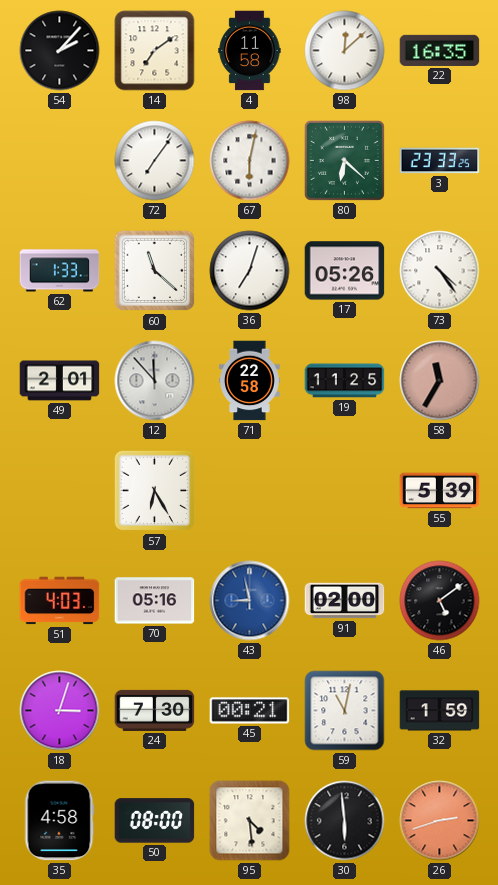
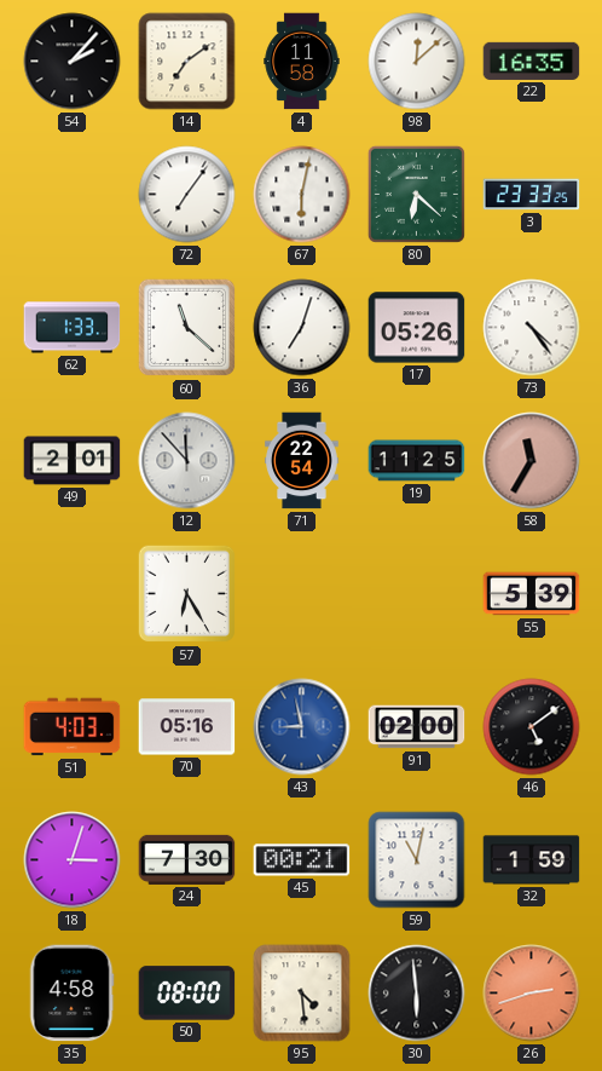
71: 22:58 -> 22:54 (302, 461)
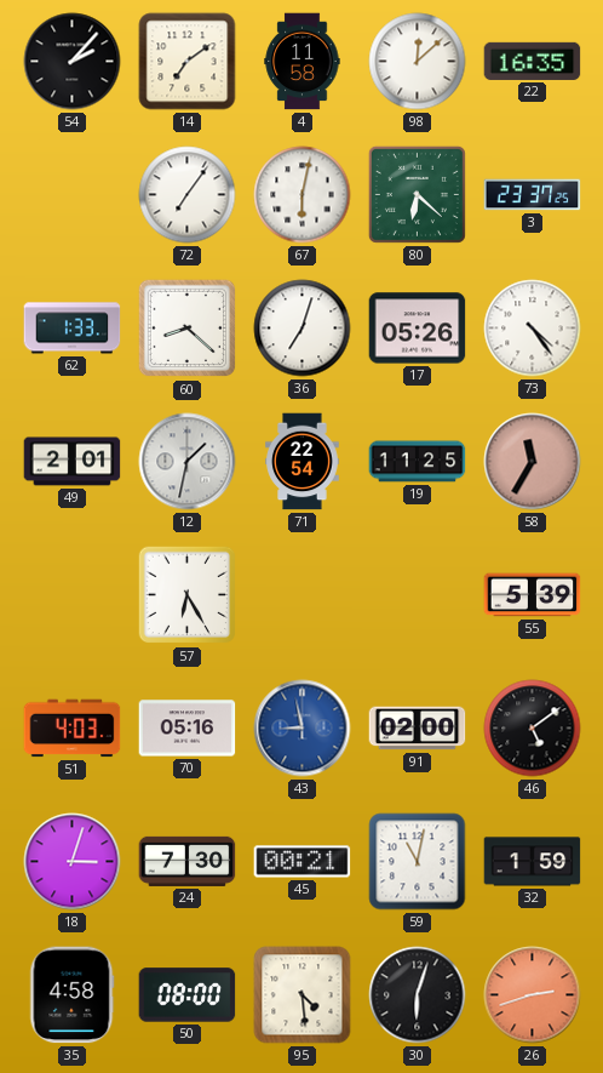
3: 23:33 -> 23:37 (533, 195)
60: 11:22 -> 8:22 (188, 329)
12: 11:53 -> 1:32 (188, 462)
30: 5:59 -> 6:03 (418, 995)
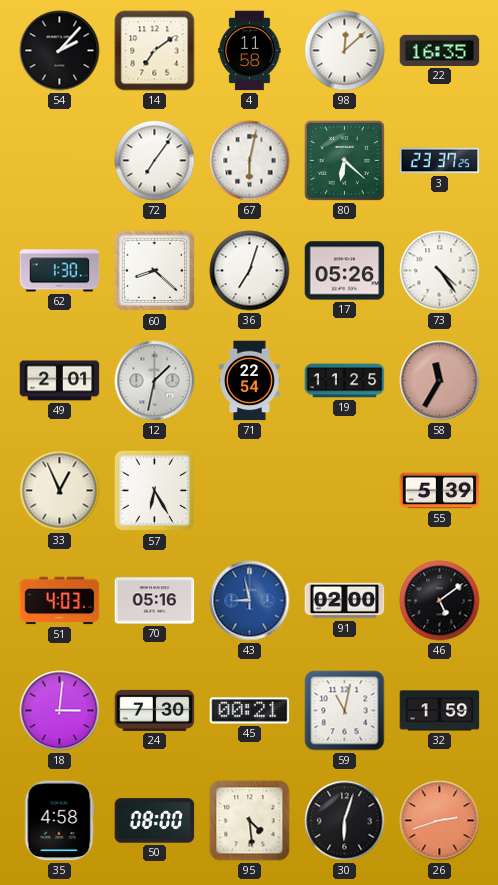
62: 1:33 -> 1:30 (60, 271)
33: none -> 12:56 (60, 491)
18: 3:03 -> 3:01 (60, 711)
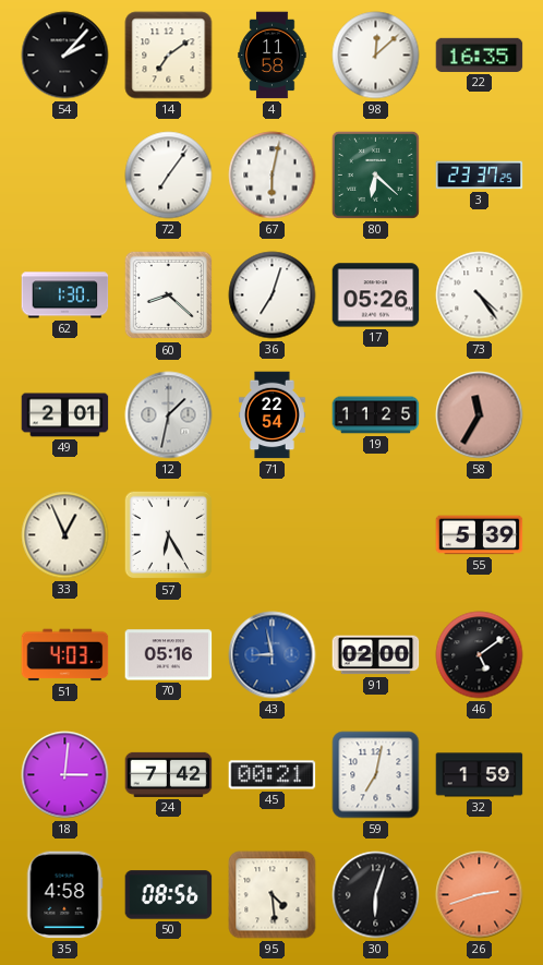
24: 7:30 -> 7:42 (169, 774)
59: 11:02 -> 7:02 (376, 775)
50: 08:00 -> 08:56 (169, 895)
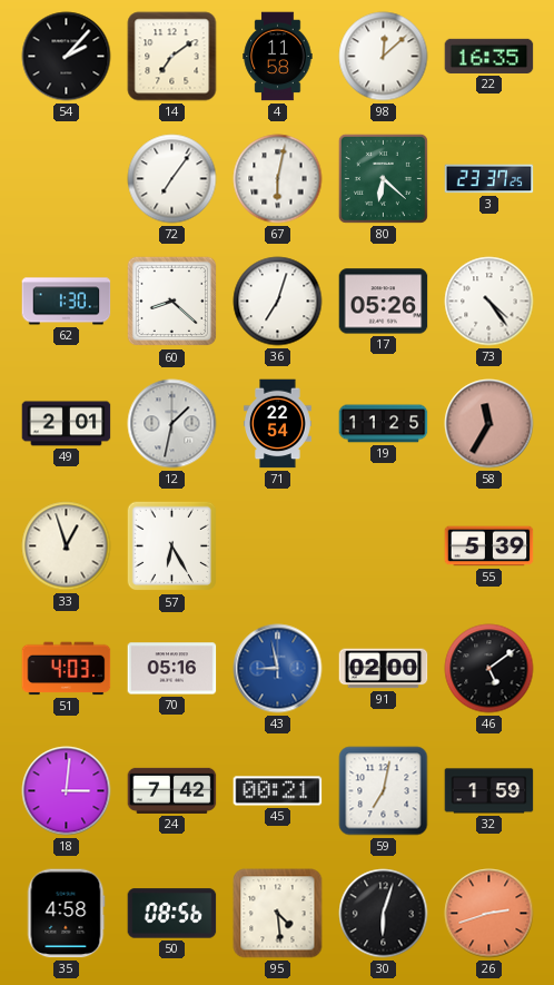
33: 12:56 -> 12:57 (67, 546)
